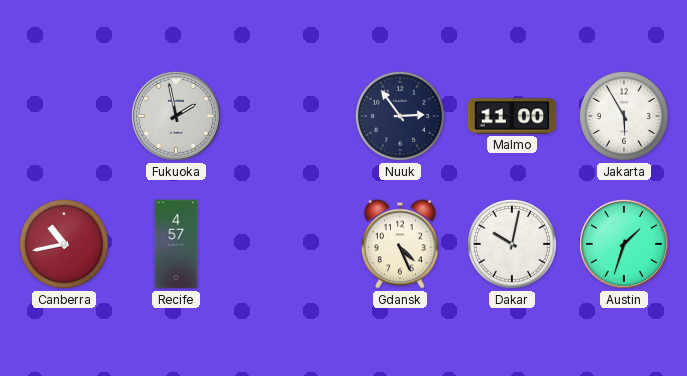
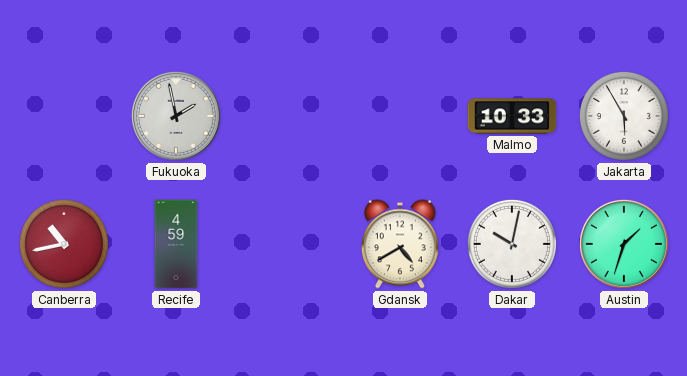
Nuuk: 2:54 -> none (400, 116)
Malmo: 11:00 -> 10:33 (512, 116)
Recife: 4:57 -> 4:59 (176, 244)
Gdansk: 4:26 -> 4:40 (400, 244)
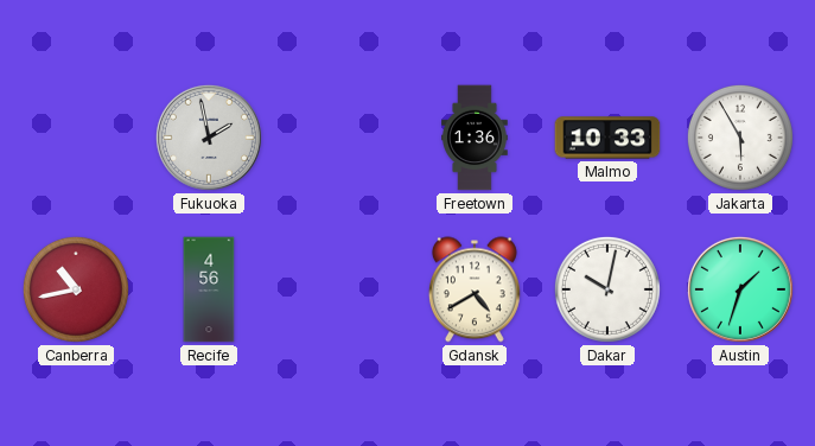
Freetown: none -> 1:36 (476, 138)
Recife: 4:59 -> 4:56 (209, 289)
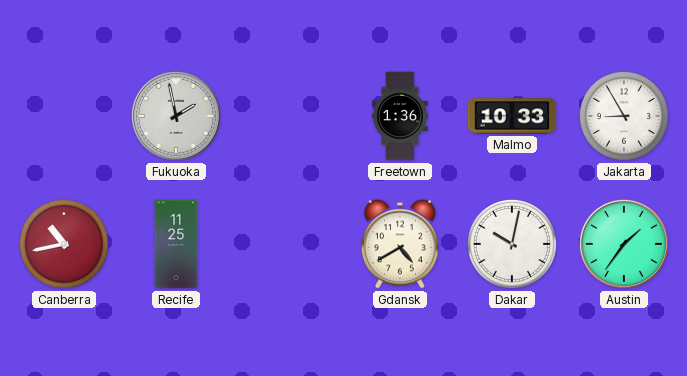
Jakarta: 5:55 -> 8:55 (624, 116)
Recife: 4:56 -> 11:25 (176, 244)
Austin: 1:33 -> 1:36 (624, 244)
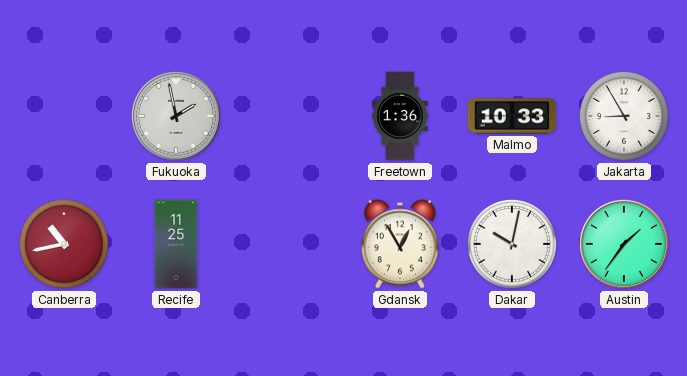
Gdansk: 4:40 -> 12:55 (400, 244)
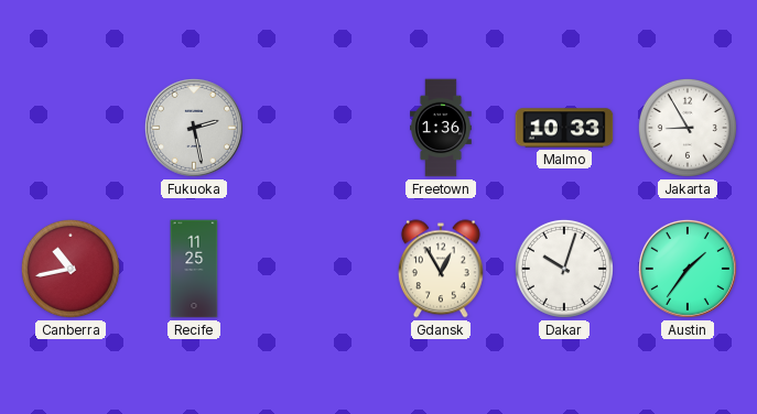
Fukuoka: 1:58 -> 2:28 (194, 128)
Dakar: 10:02 -> 10:03 (564, 269)
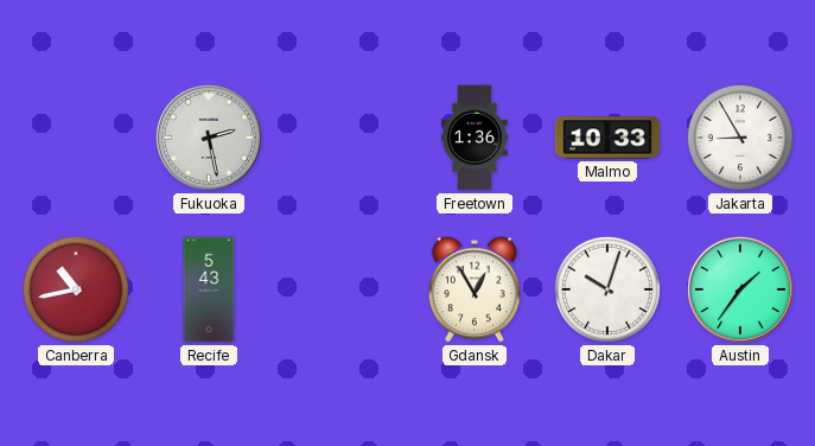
Recife: 11:25 -> 5:43 (209, 289)
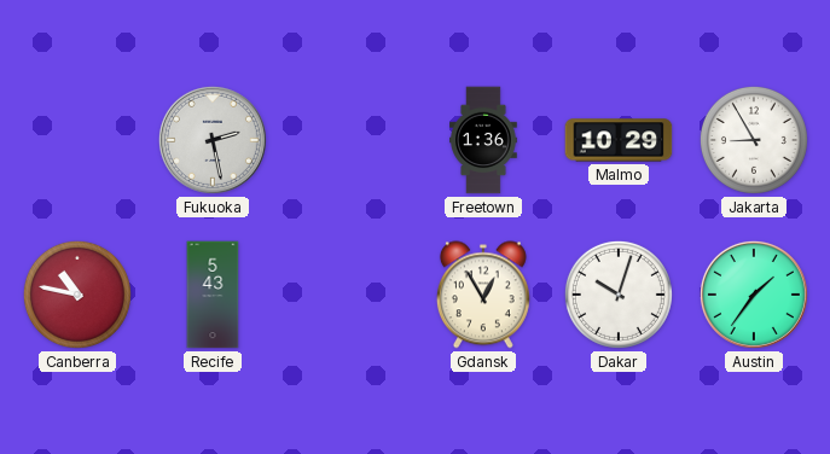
Malmo: 10:33 -> 10:29 (619, 140)
Canberra: 10:43 -> 10:47 (77, 295)
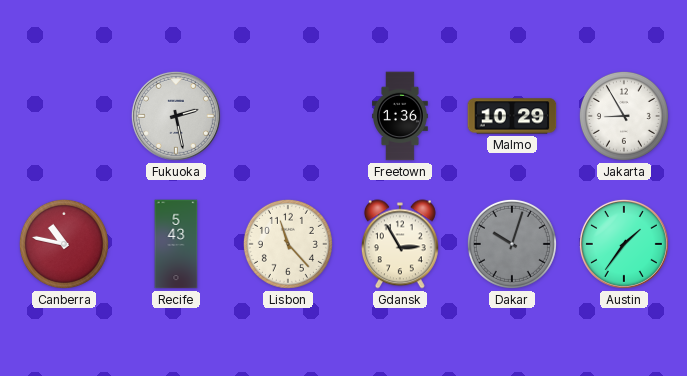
Lisbon: none -> 11:23 (288, 244)
Gdansk: 12:55 -> 2:55 (400, 244)
Dakar dial: white -> grey (512, 244)
